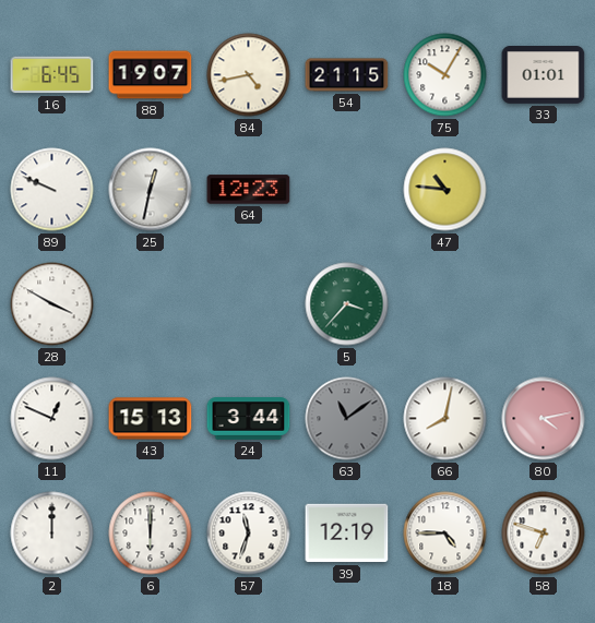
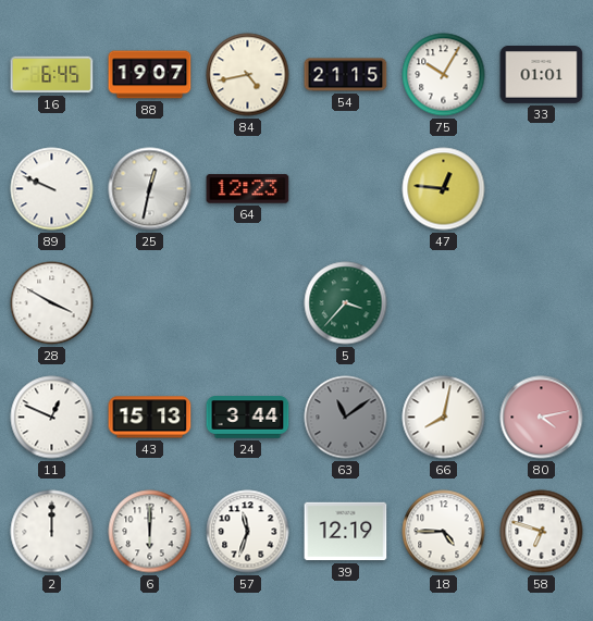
47: 10:46 -> 12:46 (444, 189)
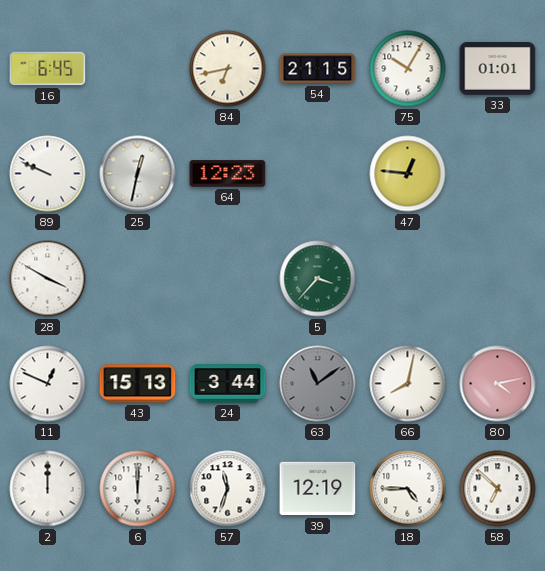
88: 19:07 -> none (150, 75)
84: 4:43 -> 6:43 (228, 69)
58: 6:48 -> 6:52 (498, 489)
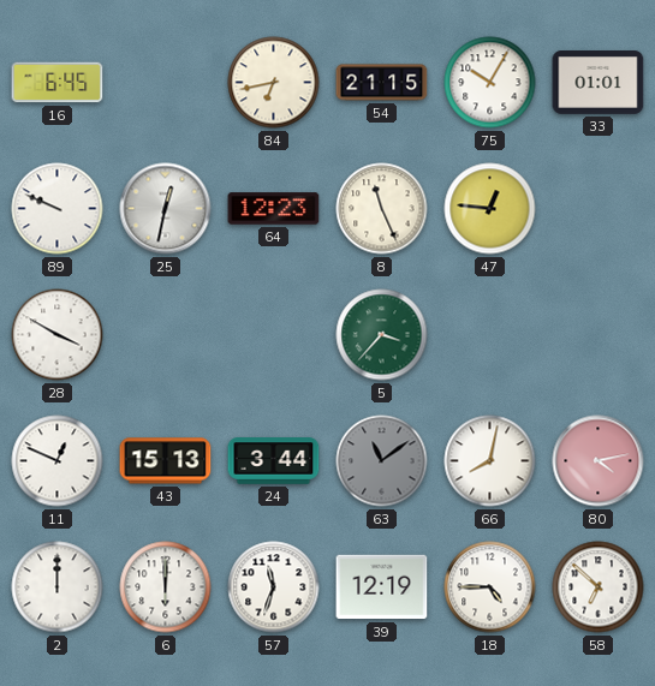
8: none -> 11:26 (382, 209)
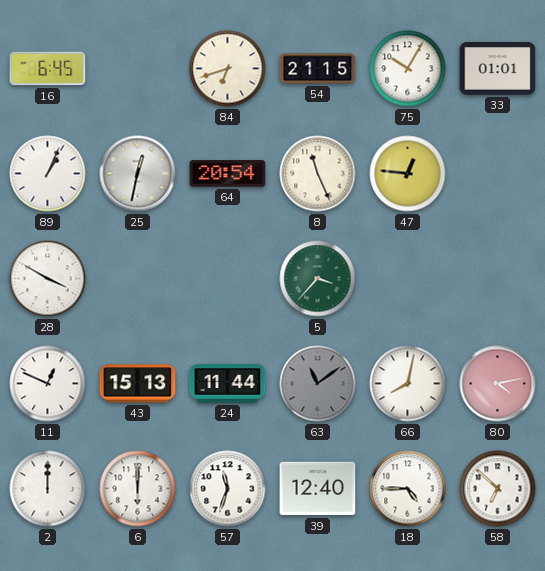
84: 6:43 -> 6:42 (228, 69)
89: 9:49 -> 1:04 (48, 174)
64: 12:23 -> 20:54 (228, 174)
24: 3:44 -> 11:44 (228, 384)
39: 12:19 -> 12:40 (318, 489)
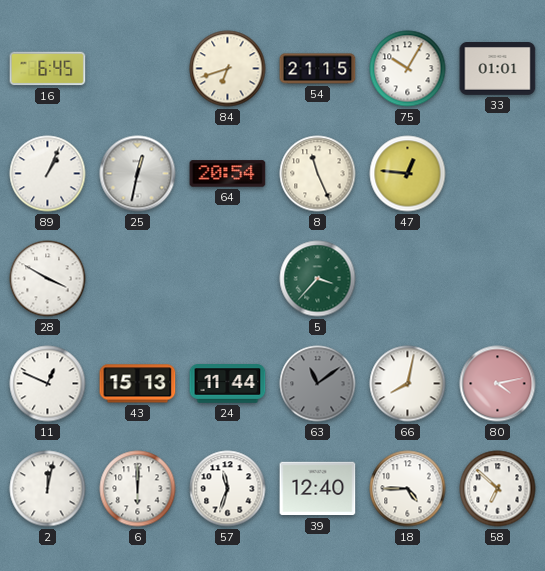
2: 12:00 -> 12:02 (48, 489)
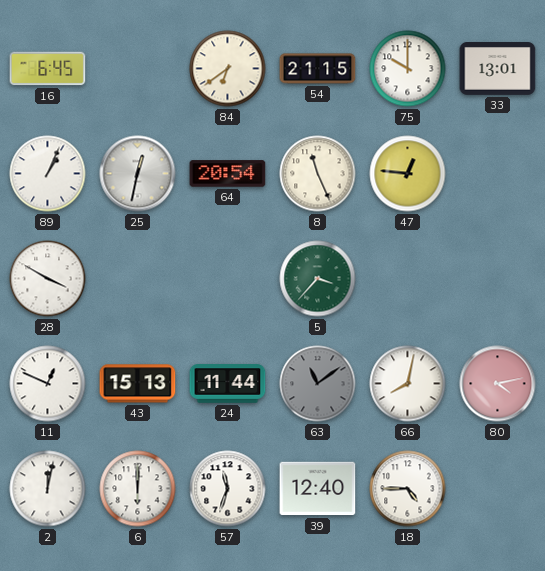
84: 6:42 -> 6:39 (228, 69)
75: 10:05 -> 10:00 (408, 69)
33: 01:01 -> 13:01 (498, 69)
58: 6:52 -> none (498, 489)
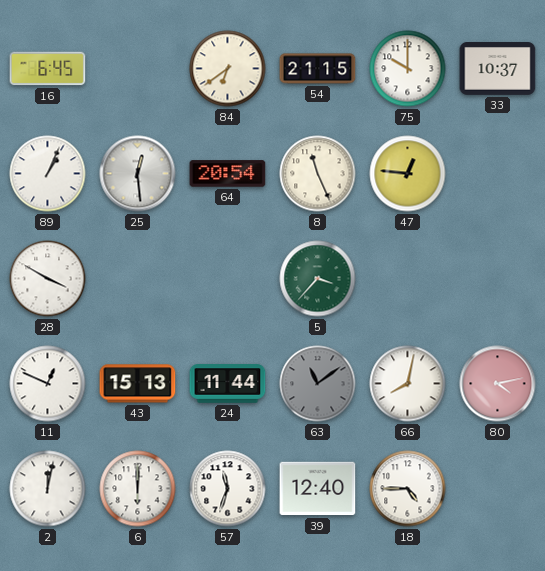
33: 13:01 -> 10:37 (498, 69)
25: 12:32 -> 12:29 (138, 174)
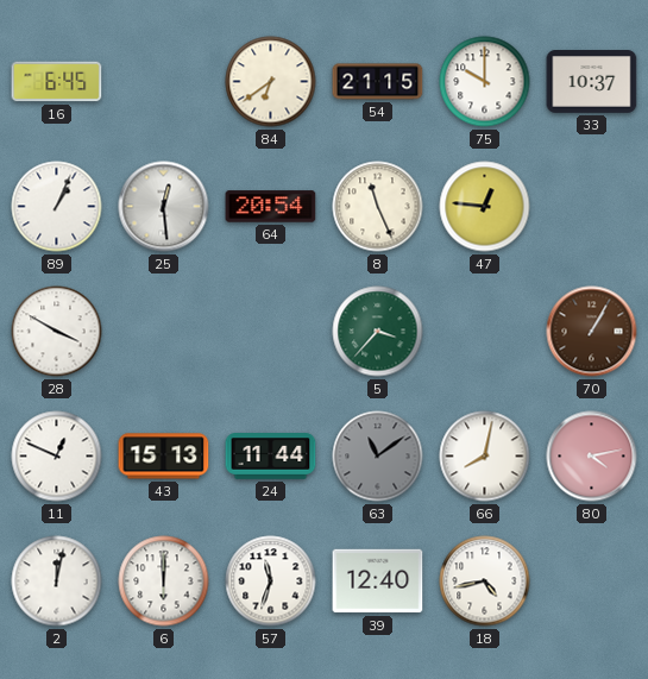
70: none -> 1:05 (592, 332)
18: 4:45 -> 4:43 (485, 581)
